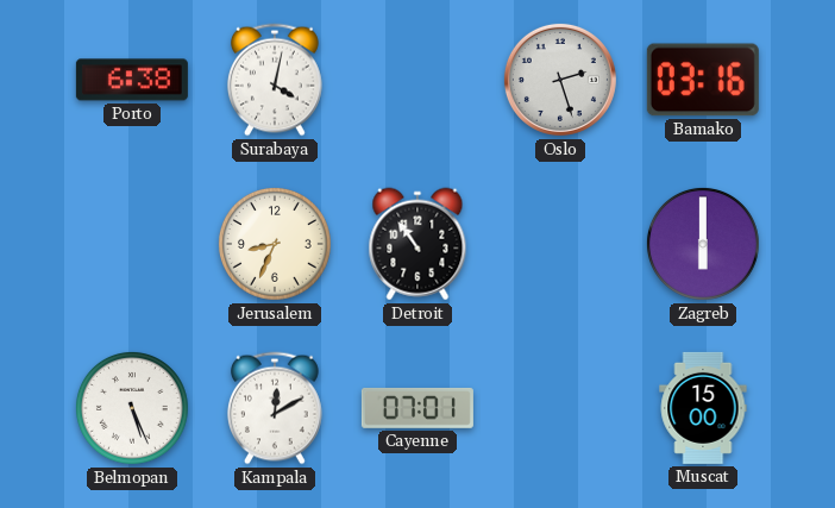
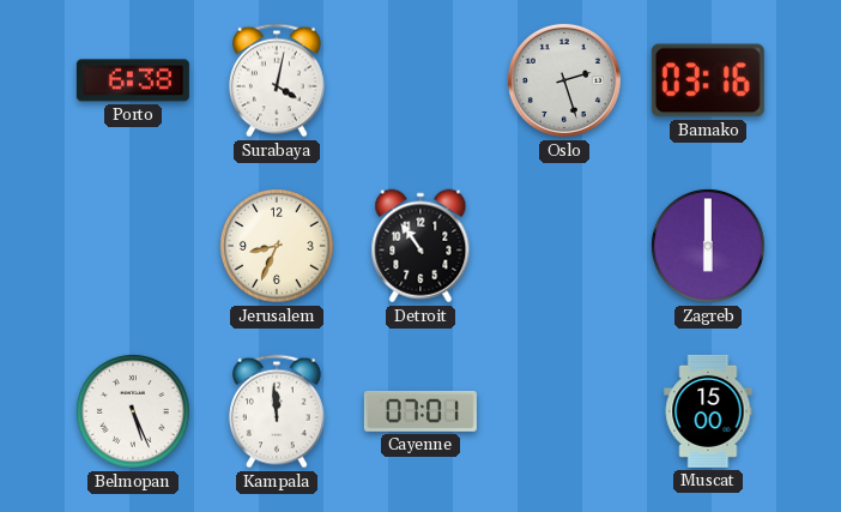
Kampala: 12:10 -> 11:59 (277, 411)
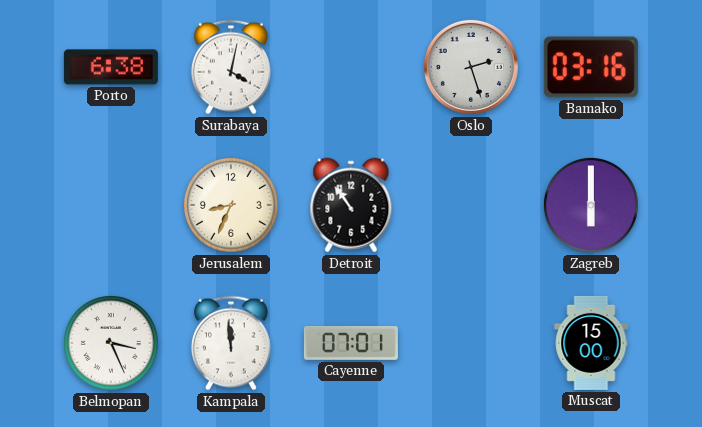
Belmopan: 5:26 -> 3:26 (111, 343)
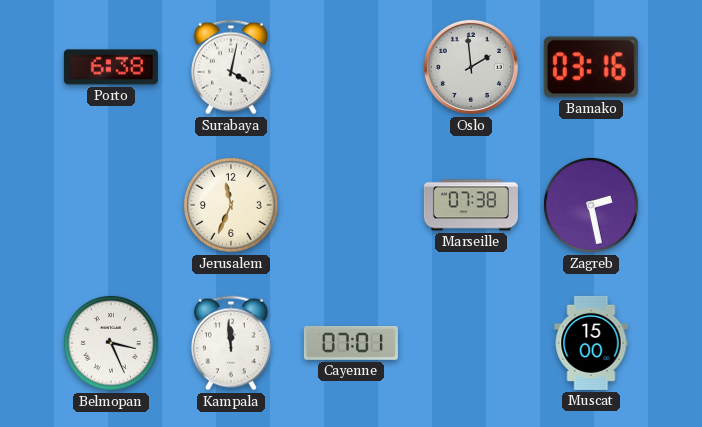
Oslo: 2:27 -> 1:59 (471, 67)
Jerusalem: 8:34 -> 11:34 (231, 205)
Detroit: 10:54 -> none (351, 205)
Marseille: none -> 07:38 (471, 205)
Zagreb: 6:00 -> 2:28 (591, 205)
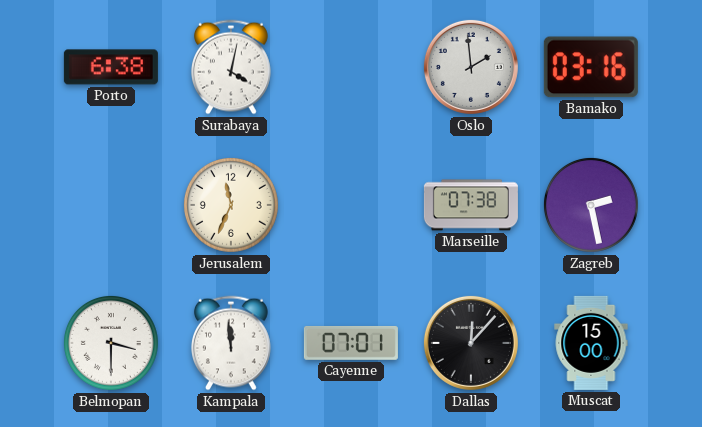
Belmopan: 3:26 -> 3:30 (111, 343)
Dallas: none -> 12:07 (471, 343)
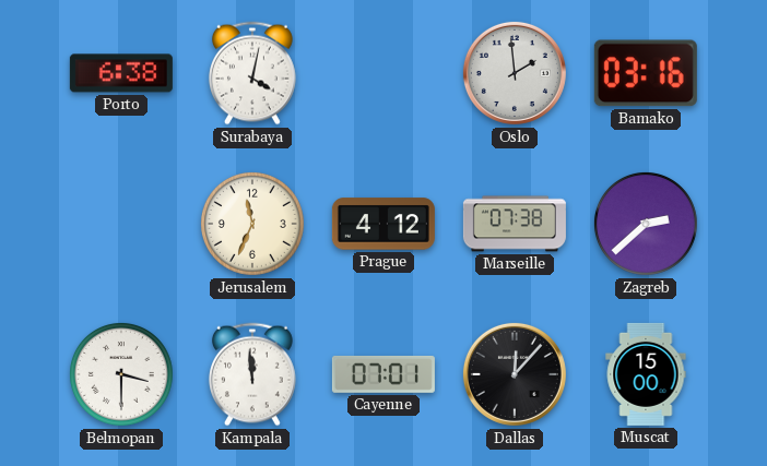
Prague: none -> 4:12 (383, 224)
Zagreb: 2:28 -> 2:38 (646, 224)
